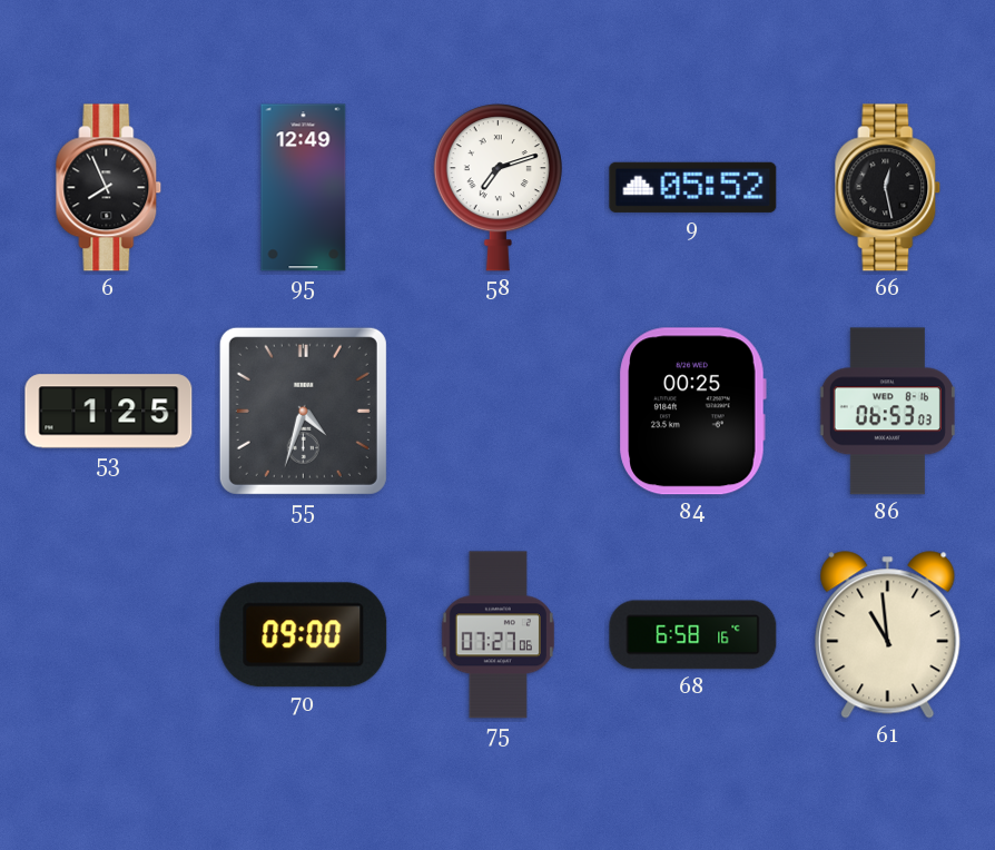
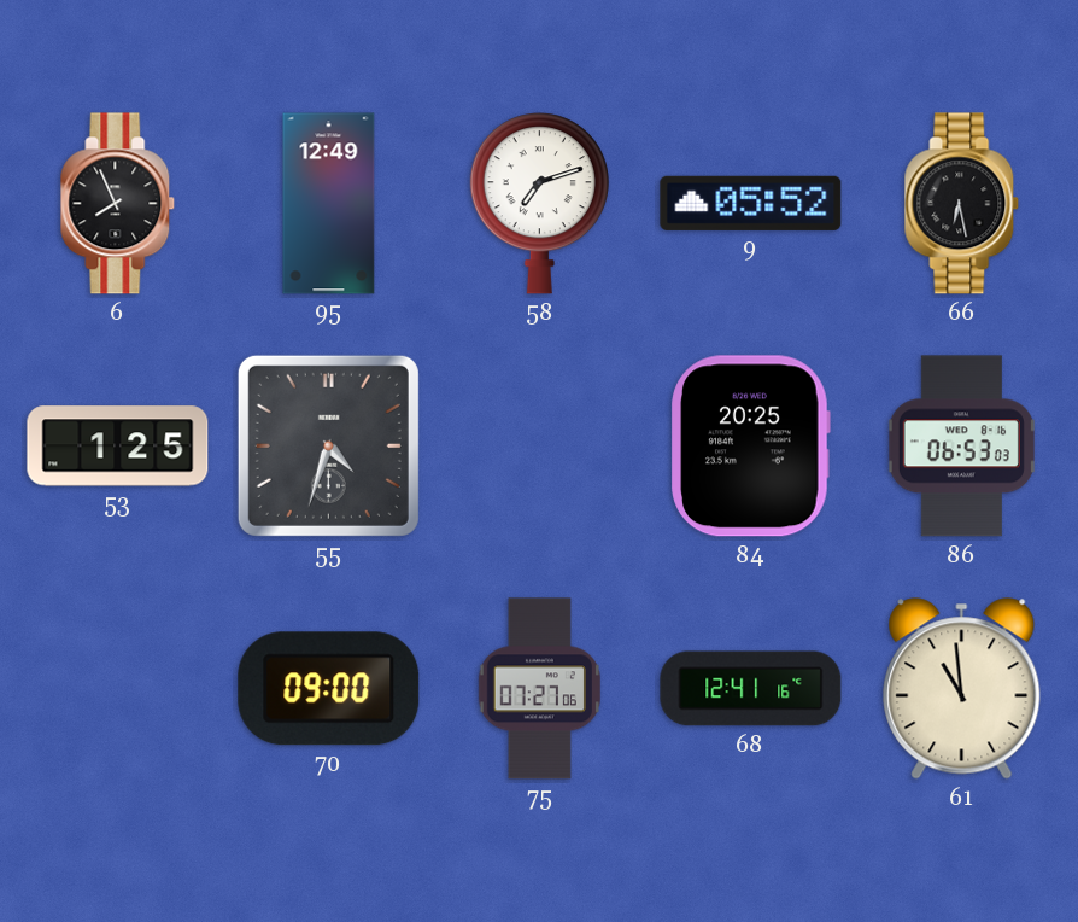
66: 12:28 -> 6:28 (962, 204)
84: 00:25 -> 20:25 (750, 447)
68: 6:58 -> 12:41 (751, 689)
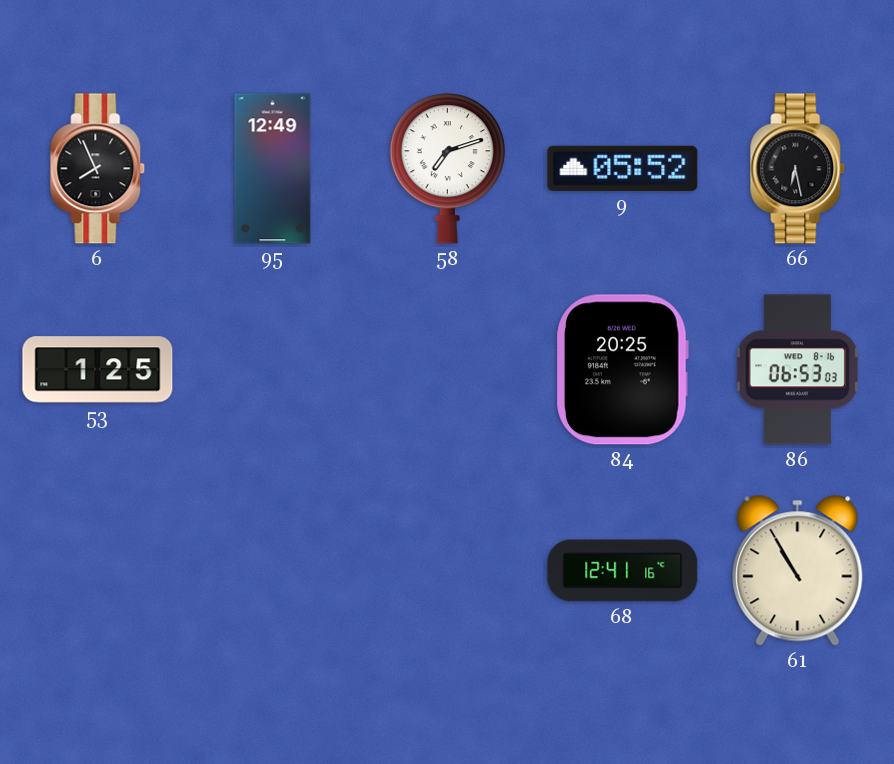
55: 4:33 -> none (328, 445)
70: 09:00 -> none (329, 689)
75: 07:27 -> none (539, 689)
61: 10:59 -> 10:55 (798, 571)
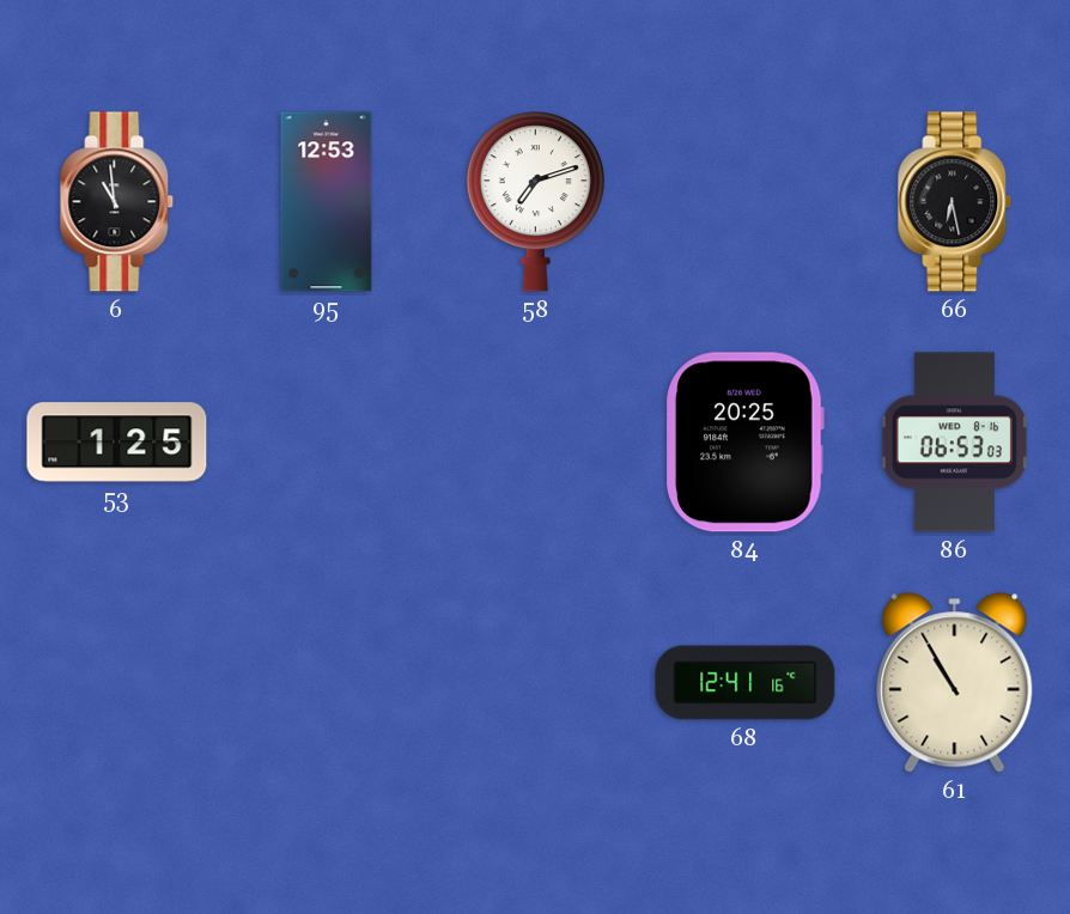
6: 7:56 -> 10:59 (117, 202)
95: 12:49 -> 12:53 (327, 202)
9: 05:52 -> none (623, 168)
